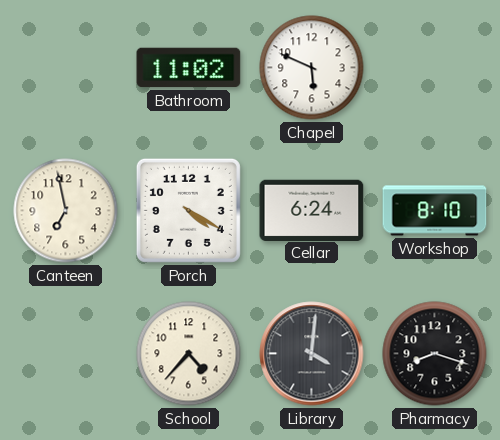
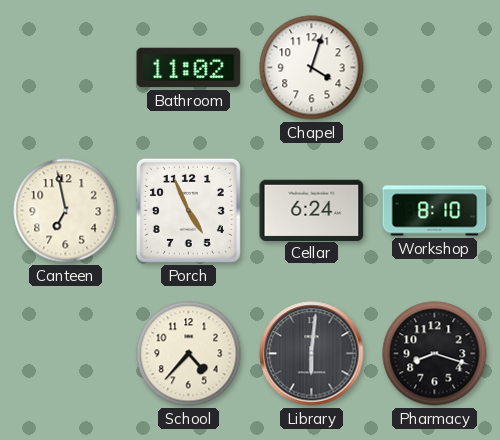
Chapel: 5:49 -> 4:03 (312, 68)
Porch: 4:20 -> 4:56 (188, 210)
Library: 4:01 -> 6:01 (312, 354)
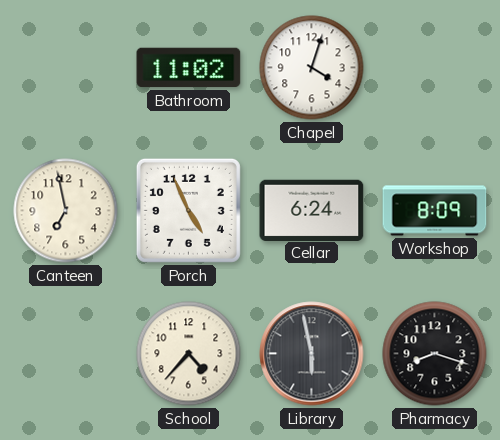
Workshop: 8:10 -> 8:09 (435, 211)
Library: 6:01 -> 5:58 (312, 354)
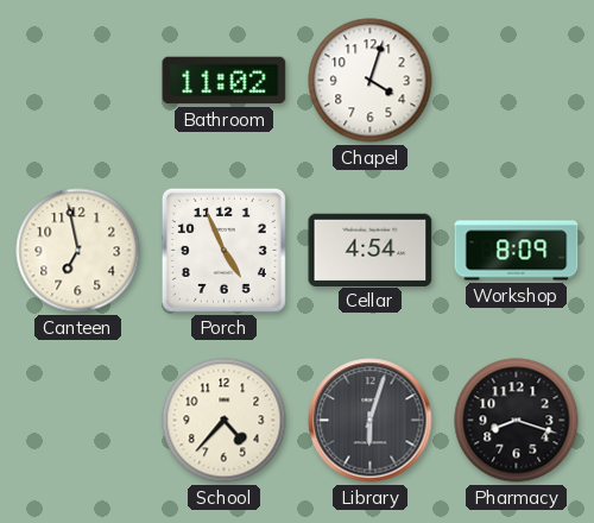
Cellar: 6:24 -> 4:54 (371, 250)
Library: 5:58 -> 6:03 (371, 421)
